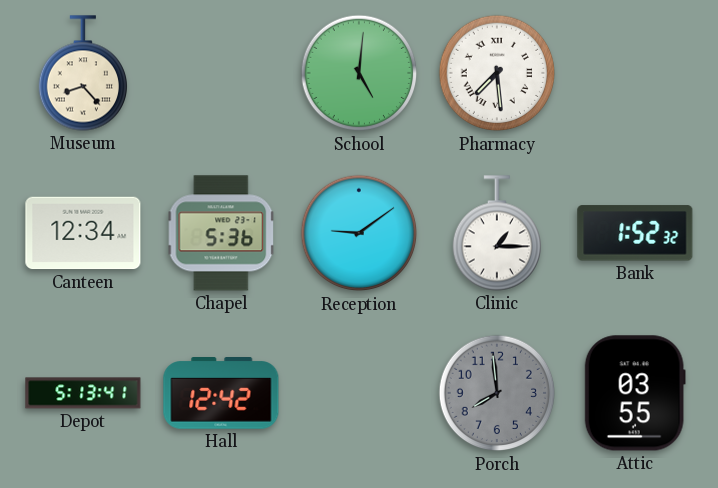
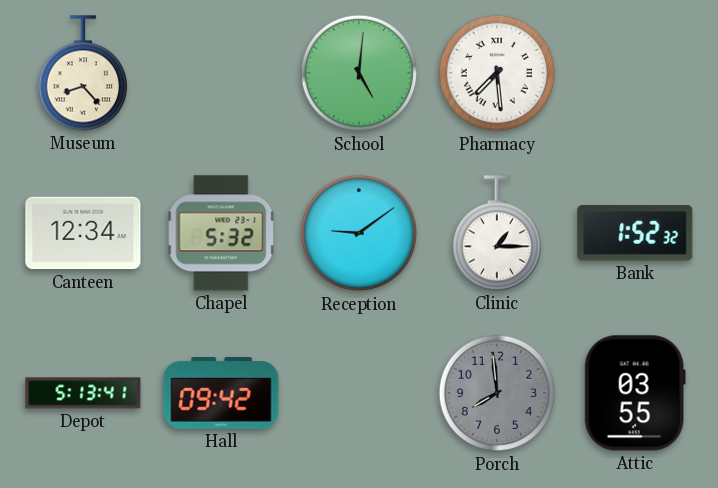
Chapel: 5:36 -> 5:32 (221, 233)
Hall: 12:42 -> 09:42 (221, 393)
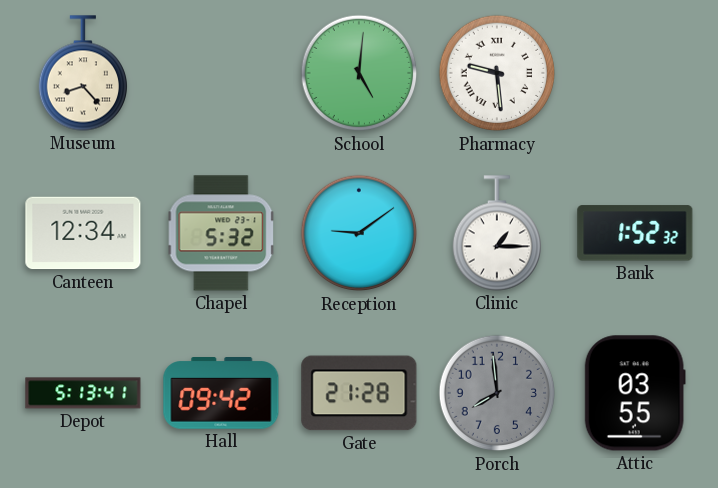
Pharmacy: 7:29 -> 9:29 (497, 73)
Gate: none -> 21:28 (359, 393)
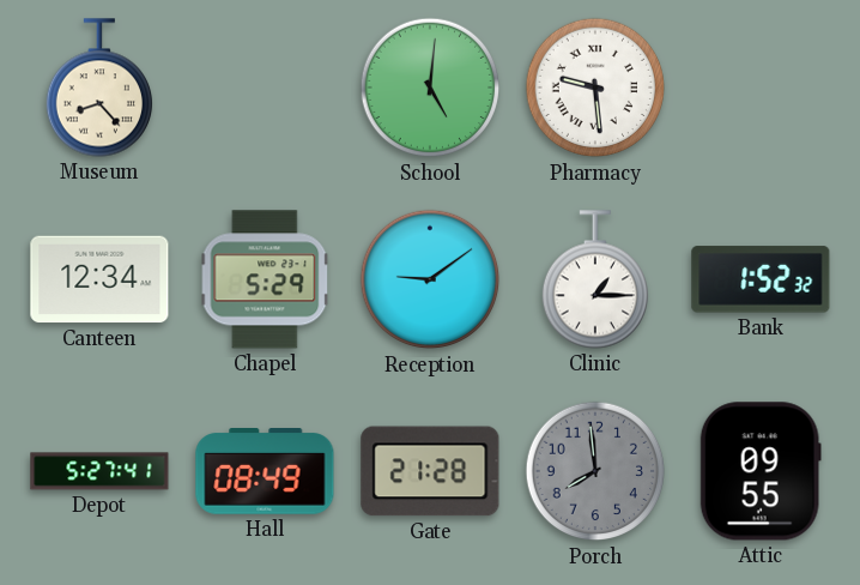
Chapel: 5:32 -> 5:29 (265, 279)
Depot: 5:13 -> 5:27 (99, 471)
Hall: 09:42 -> 08:49 (265, 471)
Attic: 03:55 -> 09:55 (761, 471)
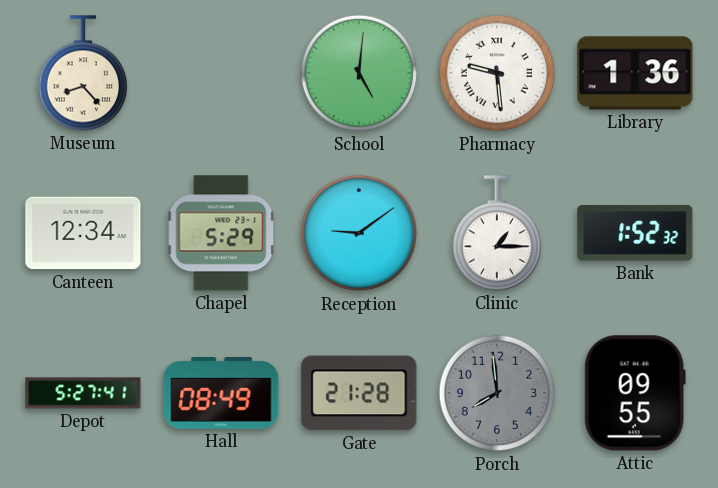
Library: none -> 1:36 (635, 73)
